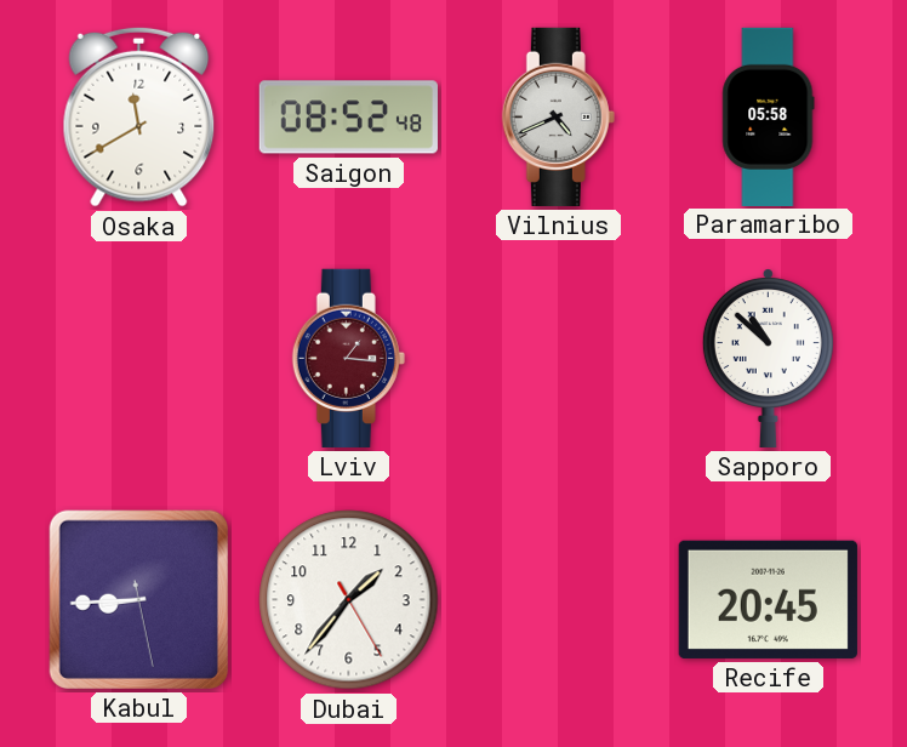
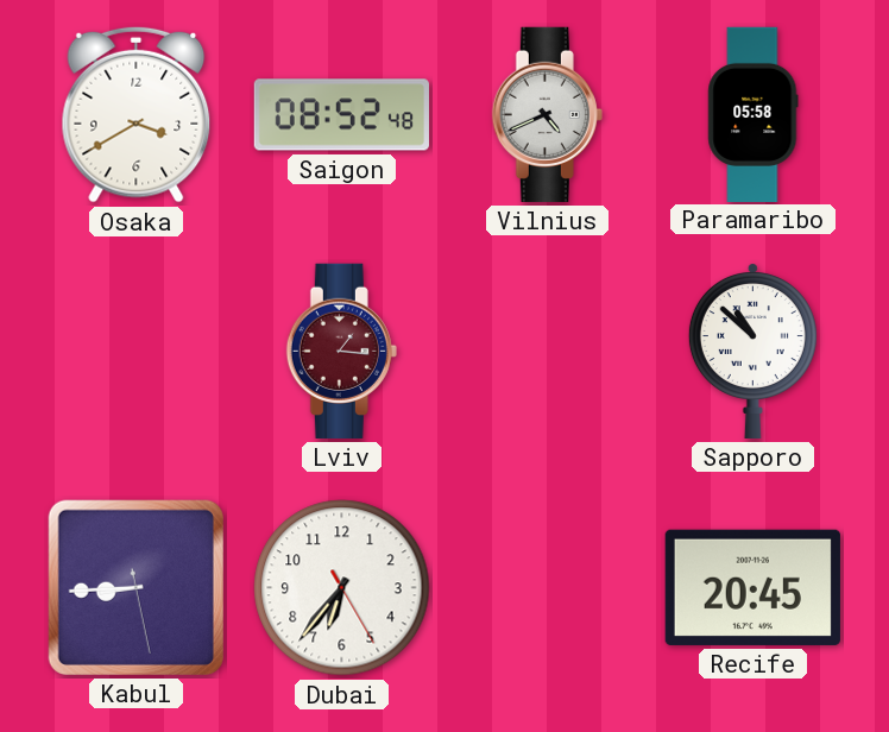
Osaka: 11:40 -> 3:40 (137, 114)
Dubai: 1:36 -> 6:36 (342, 588)
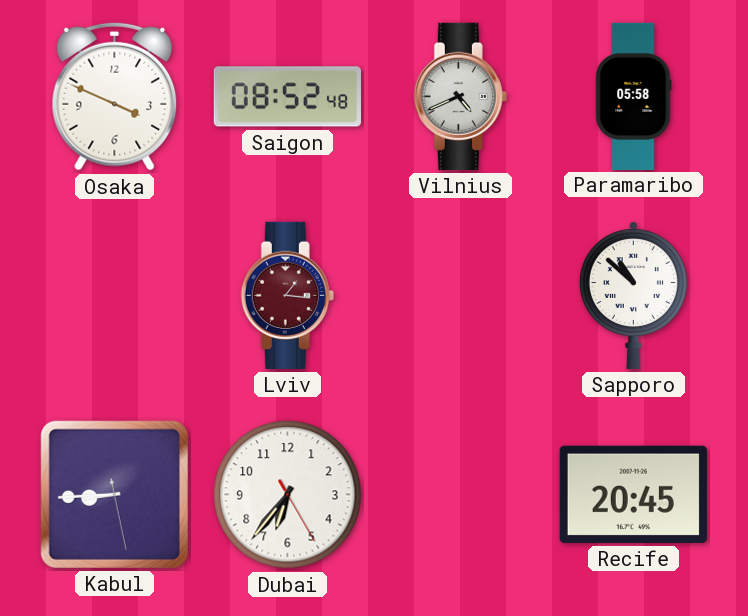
Osaka: 3:40 -> 3:49 (115, 96)
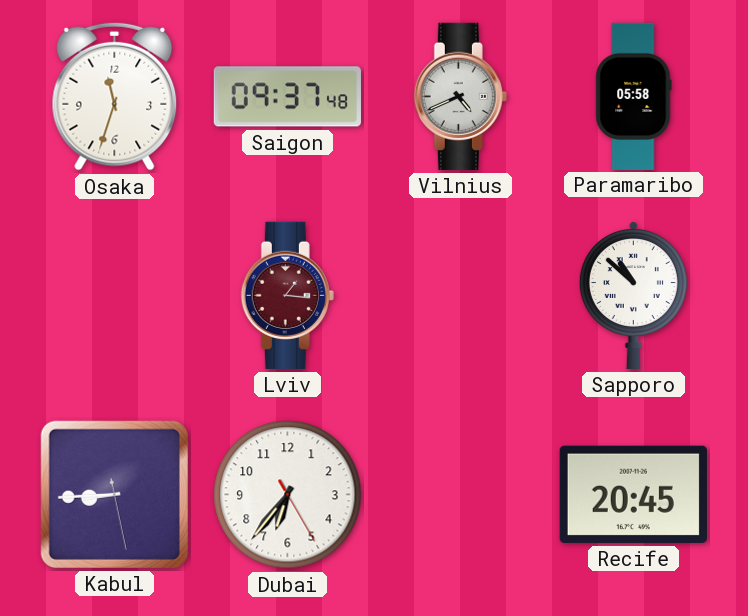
Osaka: 3:49 -> 11:33 (115, 96)
Saigon: 08:52 -> 09:37 (287, 97)
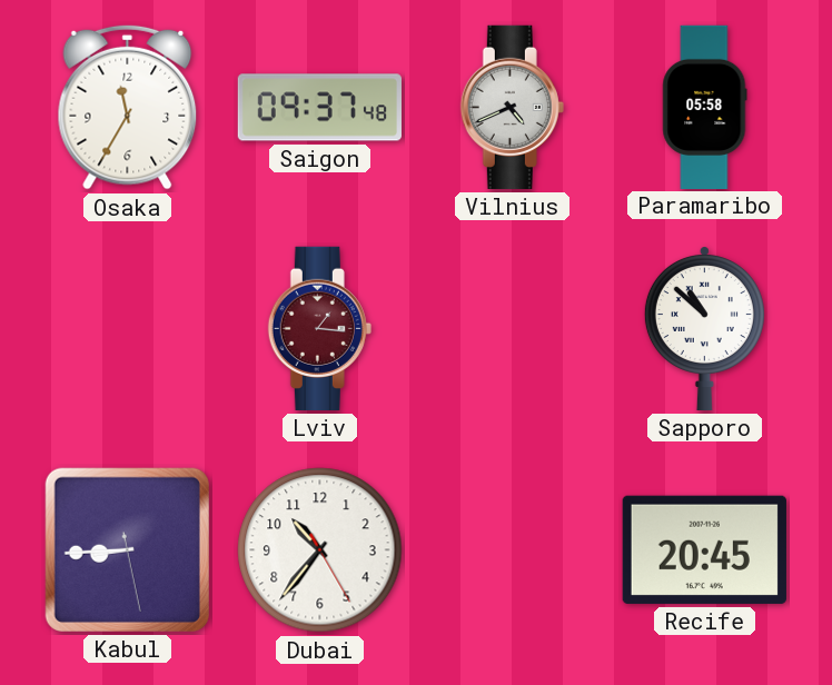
Osaka: 11:33 -> 11:35 (128, 107)
Dubai: 6:36 -> 10:36 (320, 550)
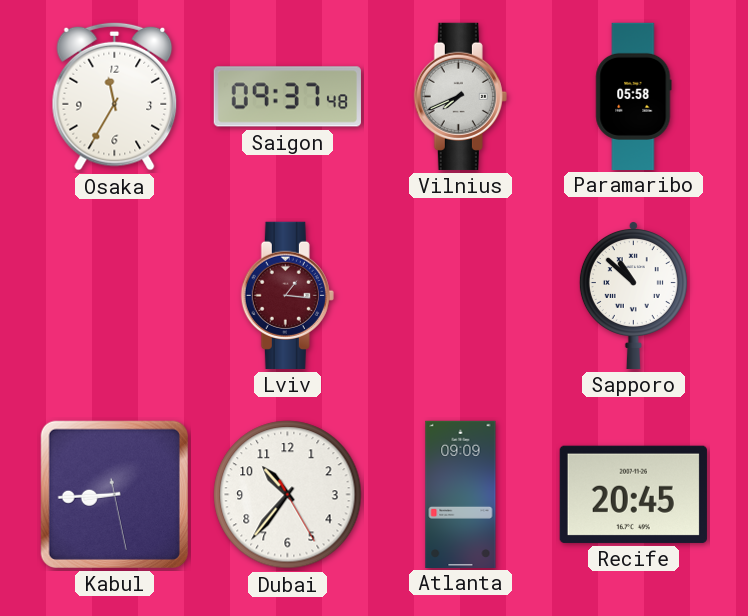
Vilnius: 4:41 -> 7:41 (460, 96)
Atlanta: none -> 09:09 (461, 494)
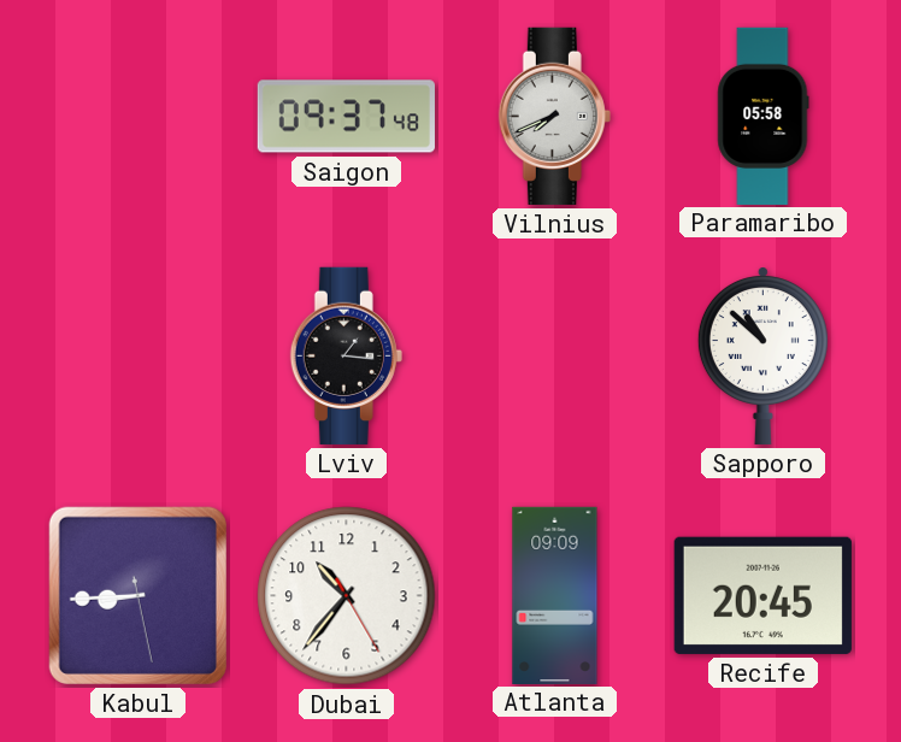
Osaka: 11:35 -> none (115, 96)
Lviv dial: burgundy -> black (346, 355)
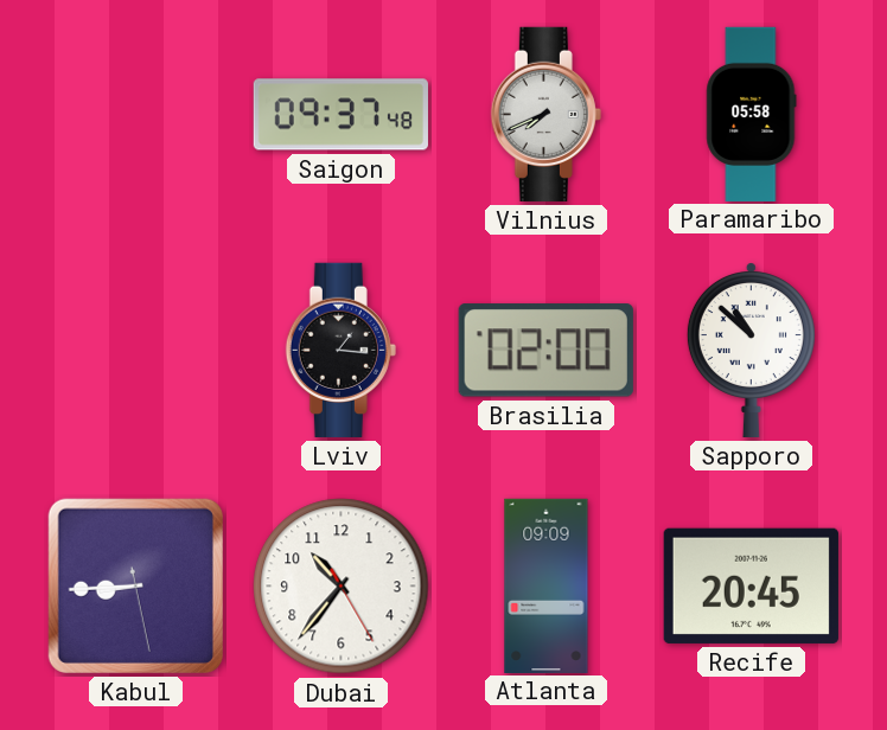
Brasilia: none -> 02:00 (545, 351)
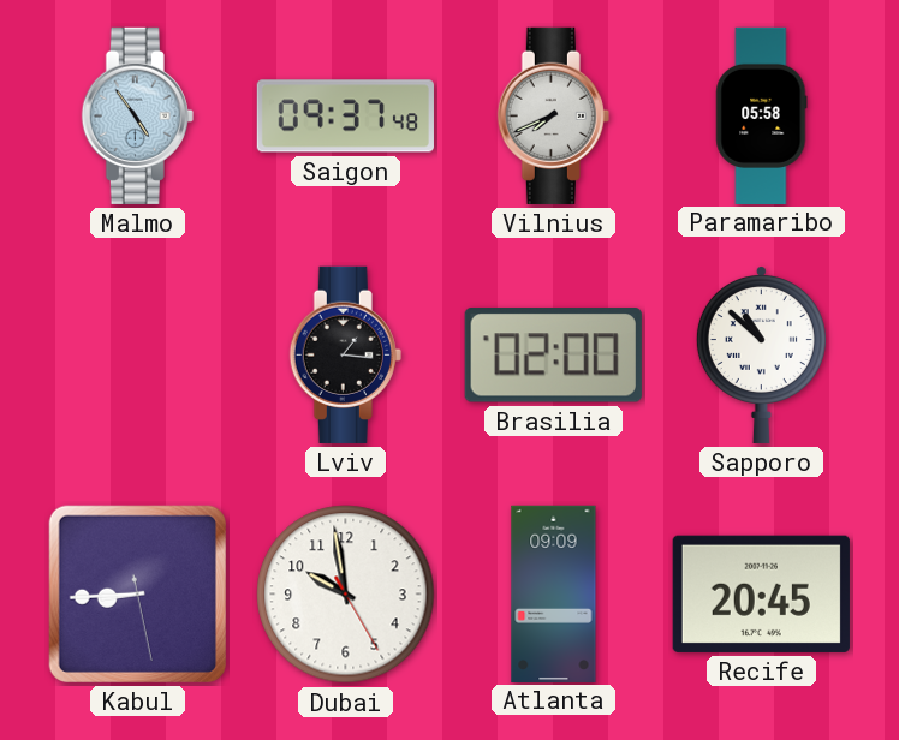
Malmo: none -> 4:54 (137, 115)
Dubai: 10:36 -> 9:58 (346, 595)
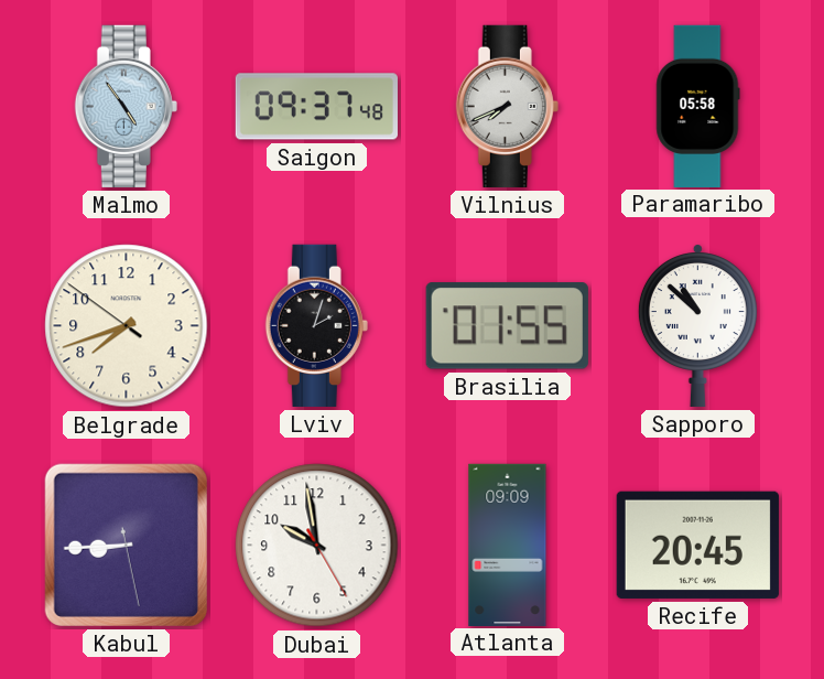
Belgrade: none -> 7:41 (127, 326)
Lviv: 1:16 -> 2:03 (316, 325)
Brasilia: 02:00 -> 01:55 (507, 326)
